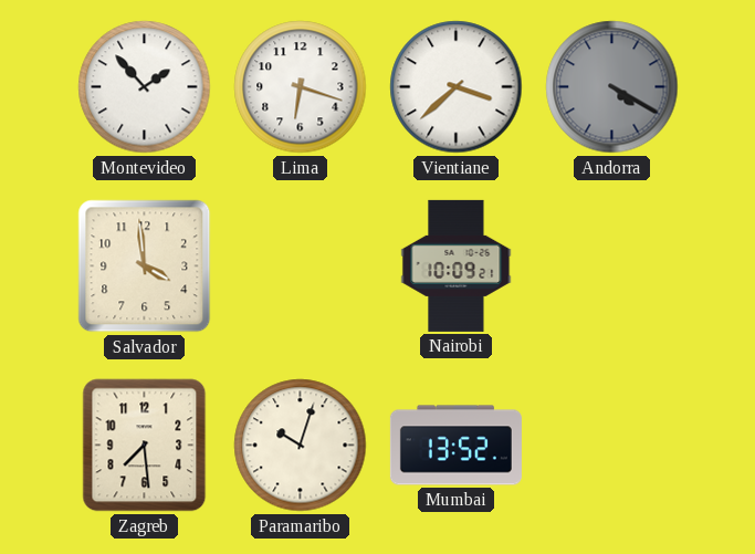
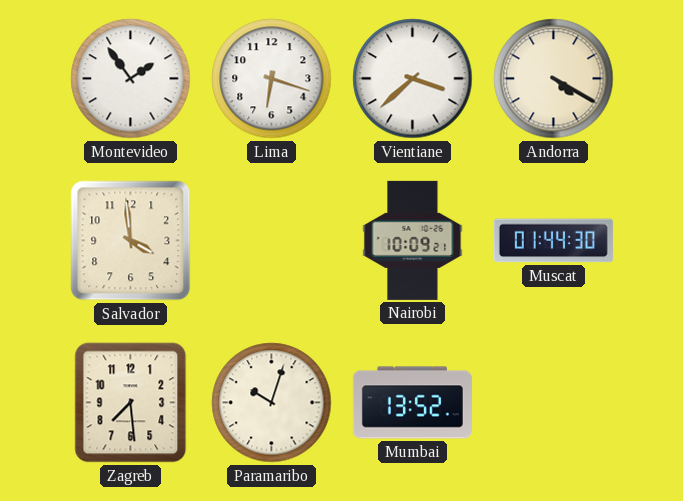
Montevideo: 1:53 -> 1:54 (131, 79)
Andorra dial: grey -> cream (554, 79)
Muscat: none -> 01:44 (553, 241)
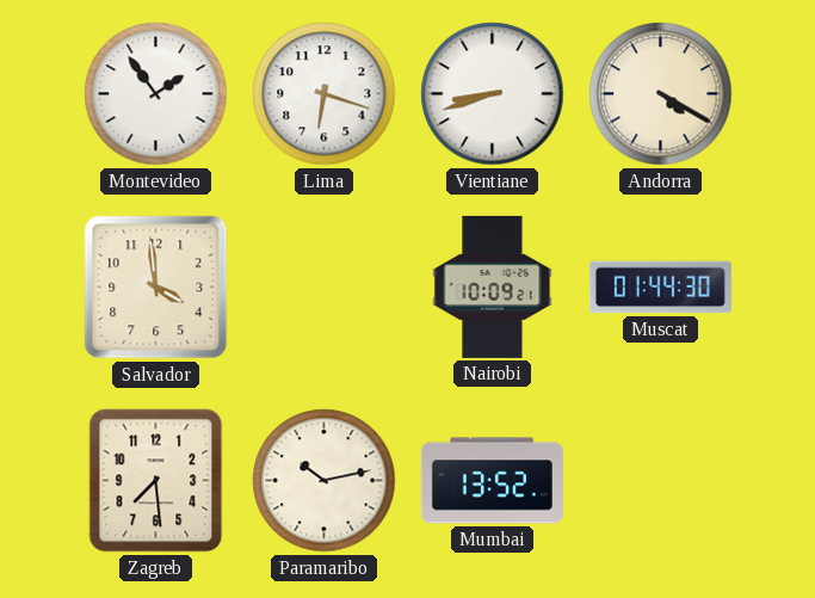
Vientiane: 3:38 -> 8:42 (493, 94)
Paramaribo: 10:03 -> 10:13 (325, 481)
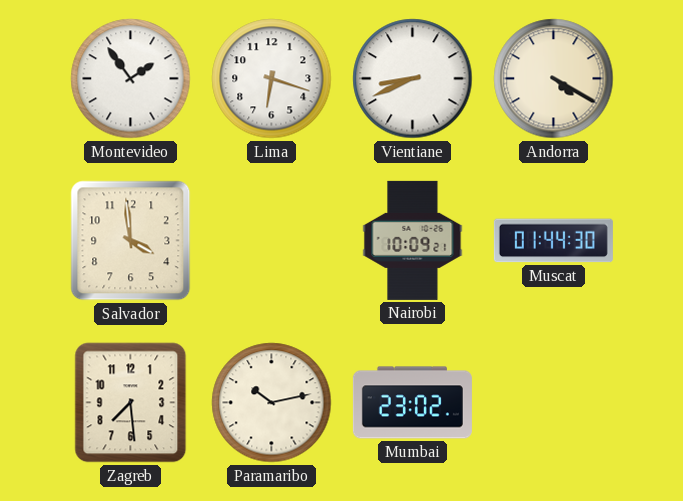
Vientiane: 8:42 -> 8:41 (413, 79)
Mumbai: 13:52 -> 23:02 (412, 403)
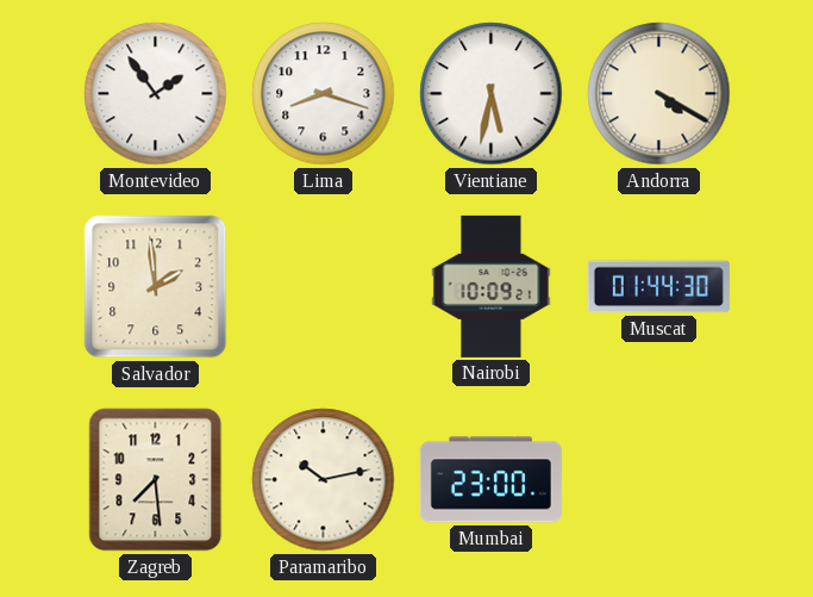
Lima: 6:18 -> 8:18 (324, 94)
Vientiane: 8:41 -> 5:32 (492, 94)
Salvador: 3:59 -> 1:59 (156, 287)
Mumbai: 23:02 -> 23:00 (490, 480)
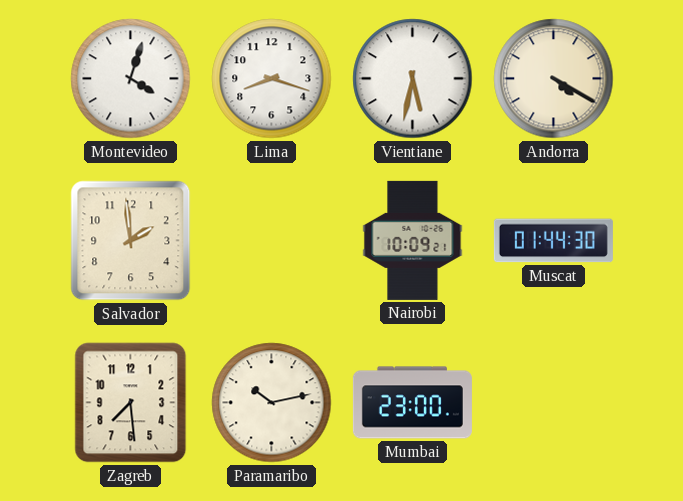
Montevideo: 1:54 -> 4:03 (131, 79)
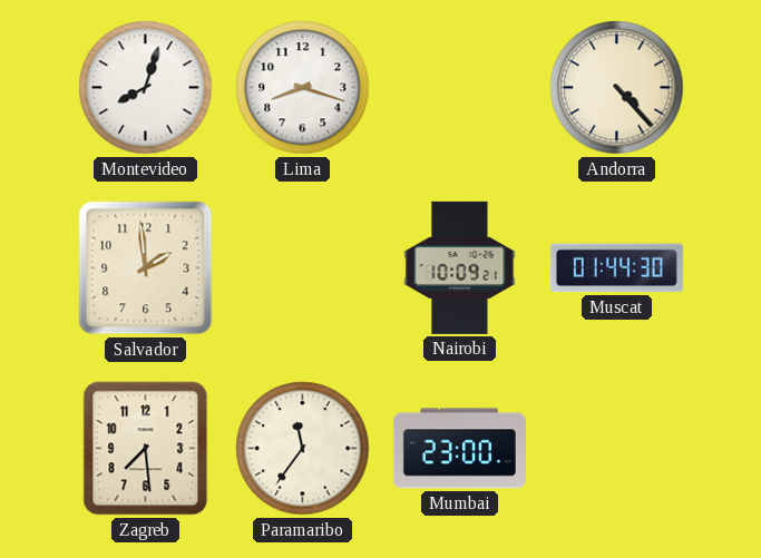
Montevideo: 4:03 -> 8:03 (146, 88)
Vientiane: 5:32 -> none (413, 79)
Andorra: 4:20 -> 4:23 (617, 88)
Paramaribo: 10:13 -> 11:36 (303, 449)
